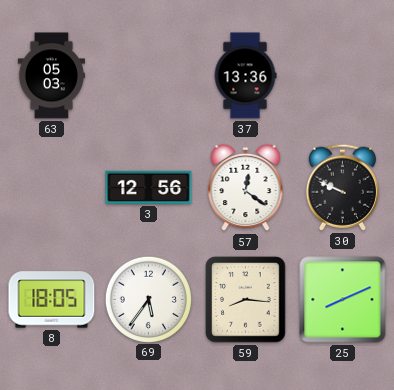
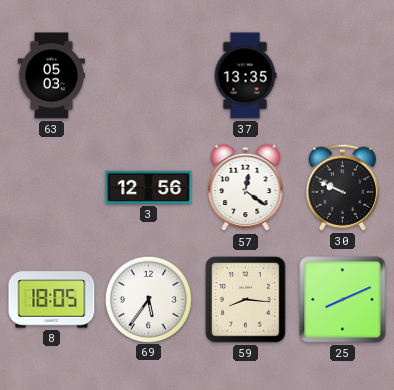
37: 13:36 -> 13:35 (245, 76)
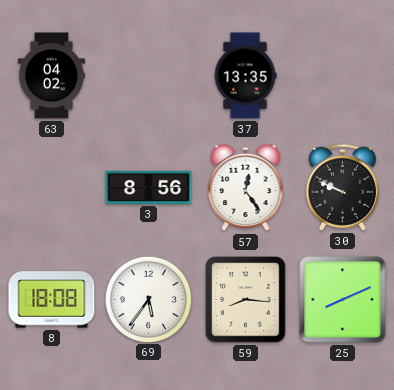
63: 05:03 -> 04:02 (51, 76)
3: 12:56 -> 8:56 (149, 187)
57: 12:21 -> 12:24 (246, 188)
8: 18:05 -> 18:08 (52, 300)
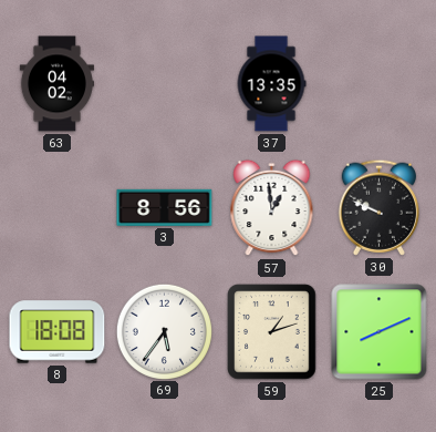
57: 12:24 -> 12:59 (272, 208)
59: 8:16 -> 1:12 (272, 332)
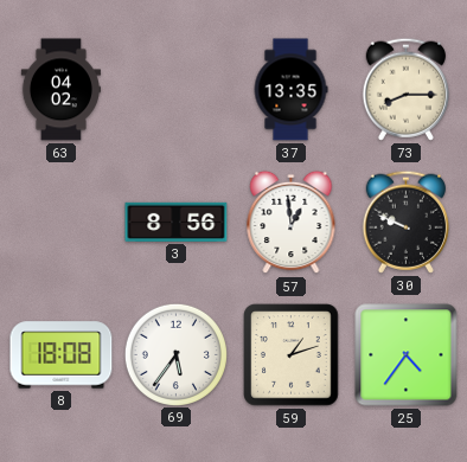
73: none -> 8:15 (405, 89)
25: 8:11 -> 4:36 (407, 355)
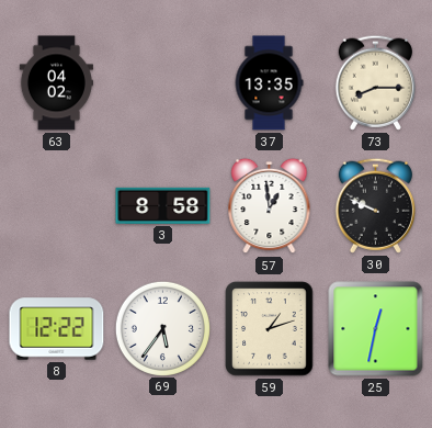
3: 8:56 -> 8:58 (163, 205)
8: 18:08 -> 12:22 (57, 329)
25: 4:36 -> 12:32 (376, 329)
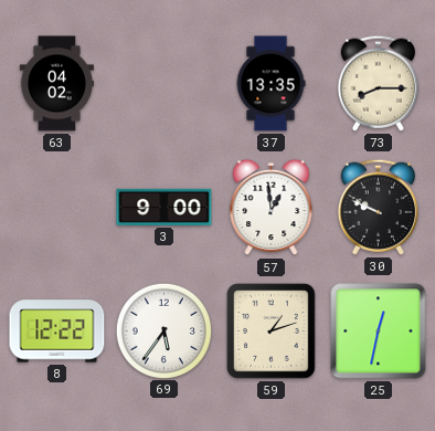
3: 8:58 -> 9:00 (165, 207)
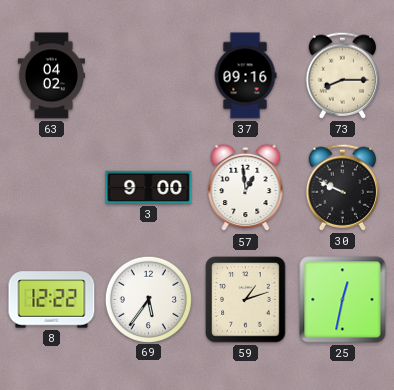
37: 13:35 -> 09:16 (245, 76)
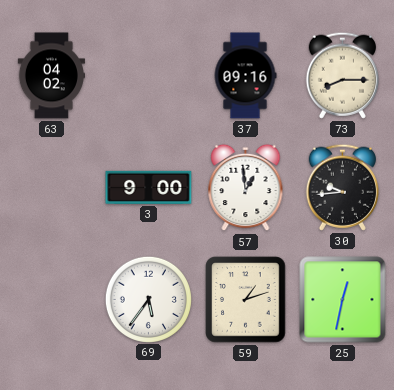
30: 9:49 -> 9:44 (342, 187)
8: 12:22 -> none (52, 300)
